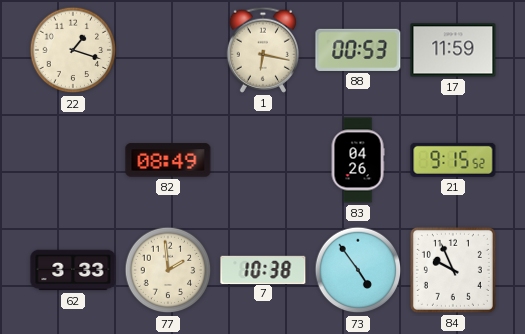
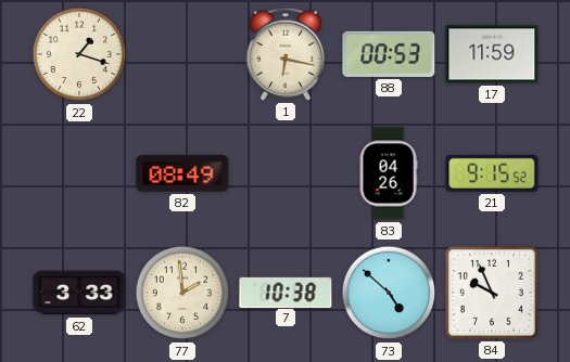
73: 4:54 -> 4:52 (389, 293)
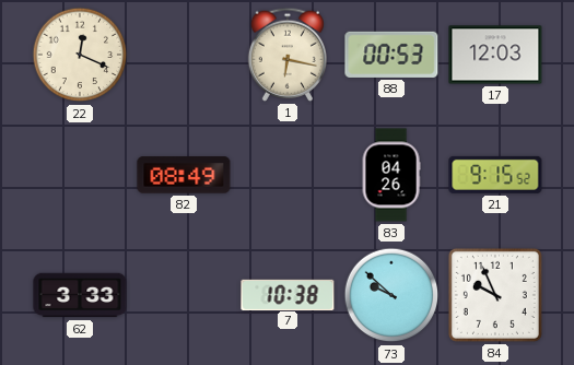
22: 1:18 -> 12:19 (80, 55)
17: 11:59 -> 12:03 (495, 55)
77: 1:59 -> none (182, 293)
73: 4:52 -> 9:52 (391, 295)
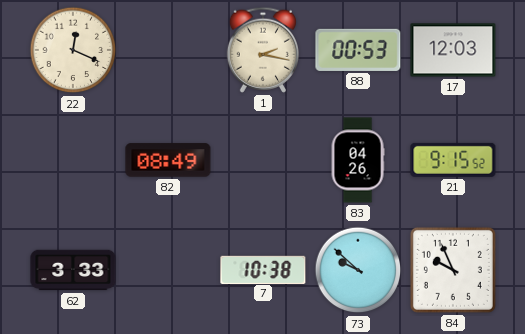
1: 6:17 -> 2:17 (262, 50)
